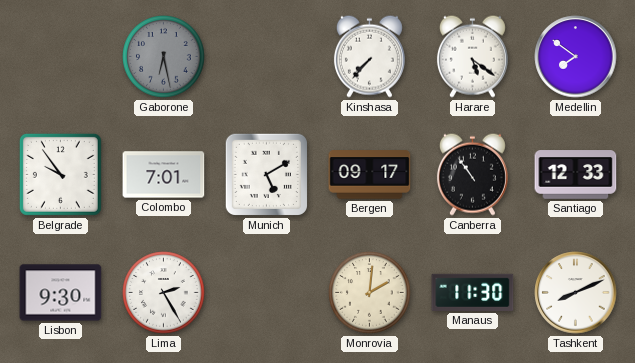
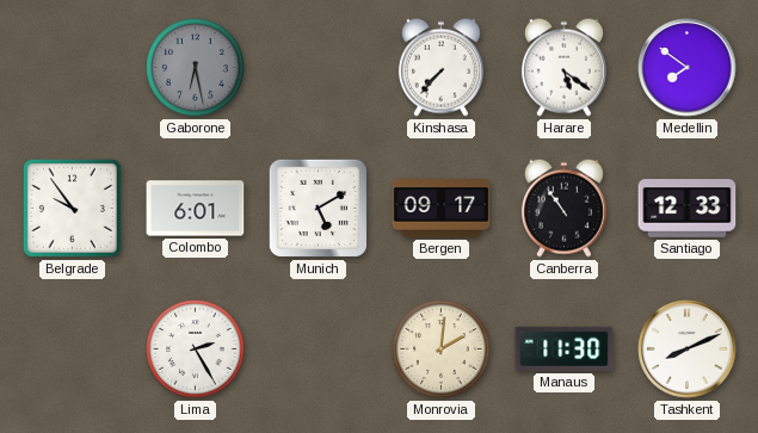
Colombo: 7:01 -> 6:01 (196, 209)
Lisbon: 9:30 -> none (61, 293)
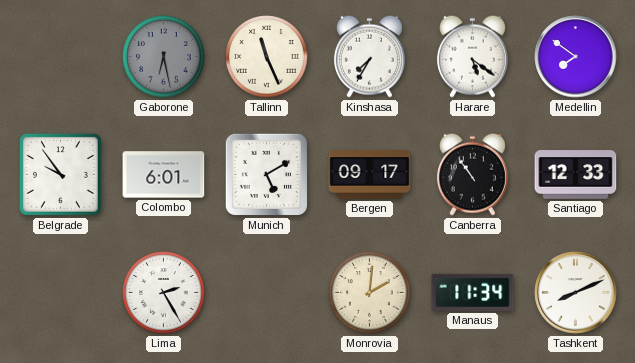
Tallinn: none -> 11:26 (267, 57)
Kinshasa: 7:37 -> 7:35 (369, 56)
Manaus: 11:30 -> 11:34 (473, 292)
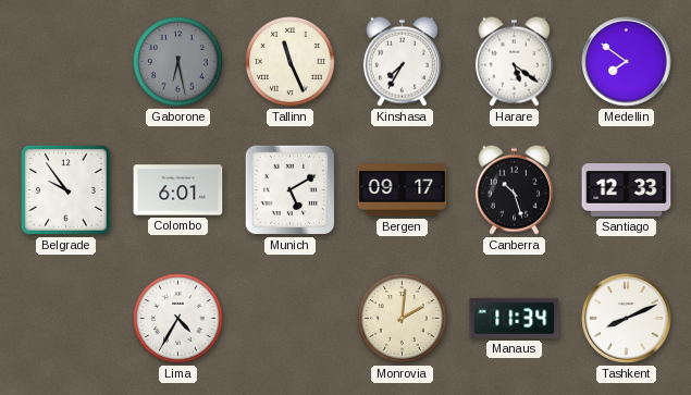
Canberra: 10:54 -> 10:27 (514, 189)
Lima: 2:25 -> 4:35 (178, 319)
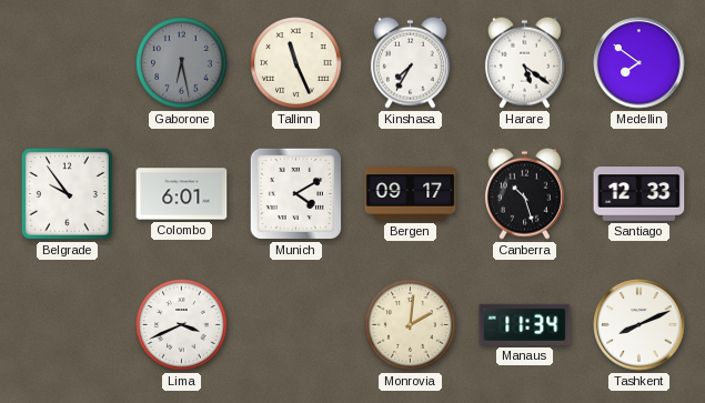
Munich: 5:10 -> 4:10 (295, 193)
Lima: 4:35 -> 3:41 (182, 325)
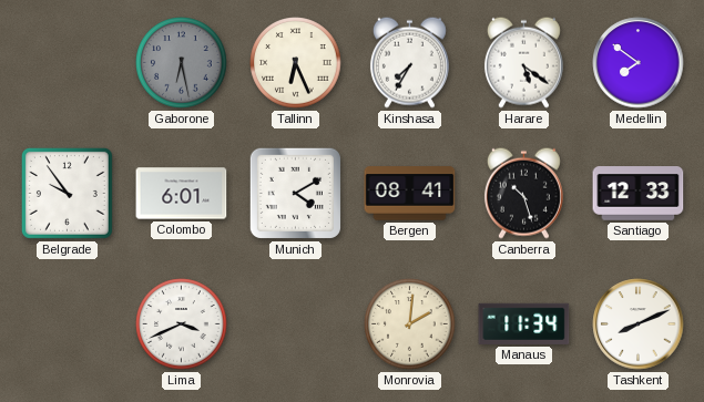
Tallinn: 11:26 -> 6:26 (296, 63)
Bergen: 09:17 -> 08:41 (410, 194)
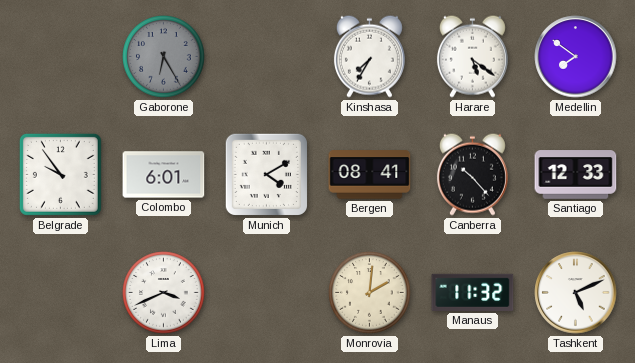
Gaborone: 6:28 -> 6:25 (164, 57)
Tallinn: 6:26 -> none (296, 63)
Canberra: 10:27 -> 10:23 (472, 174)
Manaus: 11:34 -> 11:32 (473, 292)
Tashkent: 8:11 -> 5:11 (576, 293)
